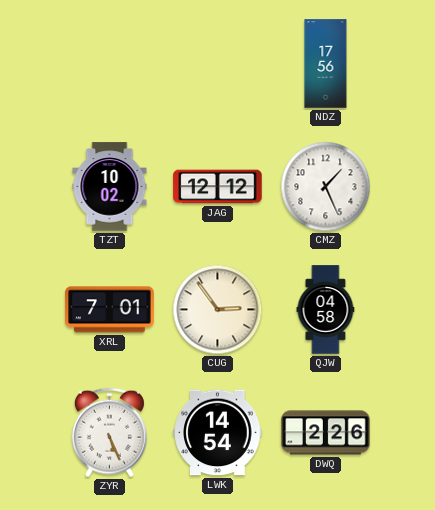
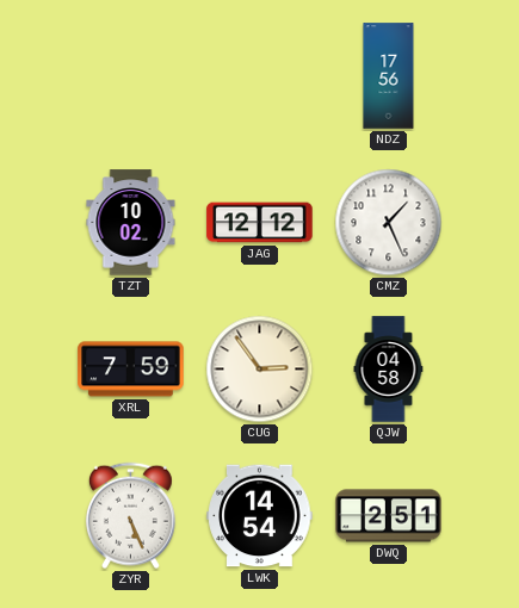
XRL: 7:01 -> 7:59 (131, 370)
DWQ: 2:26 -> 2:51 (389, 516)
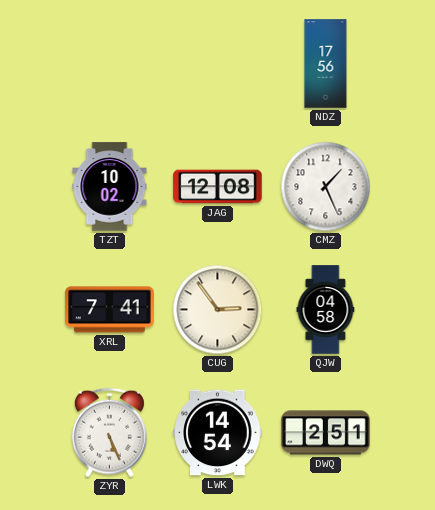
JAG: 12:12 -> 12:08 (218, 187)
XRL: 7:59 -> 7:41 (110, 310)
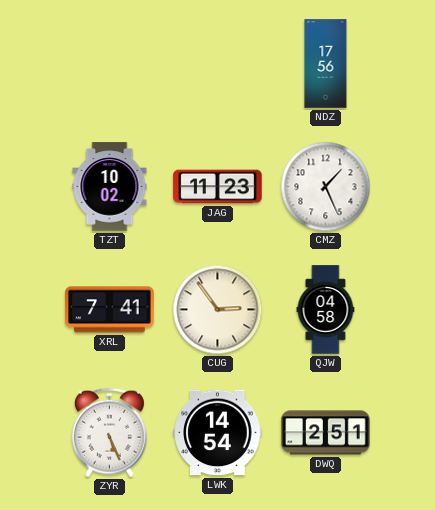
JAG: 12:08 -> 11:23 (218, 187)
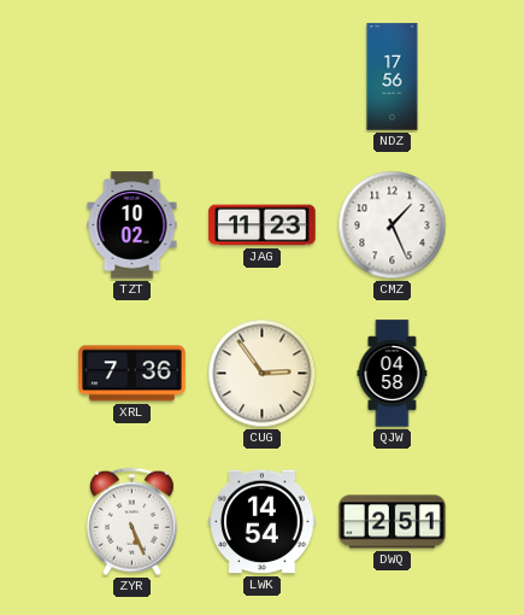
XRL: 7:41 -> 7:36 (133, 374)
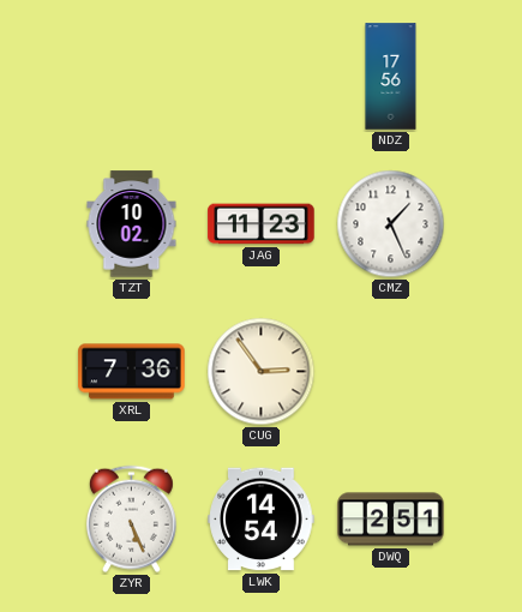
QJW: 04:58 -> none (393, 374)
